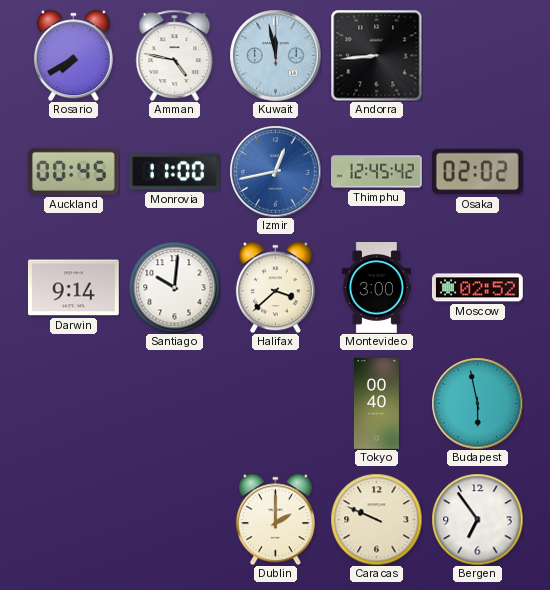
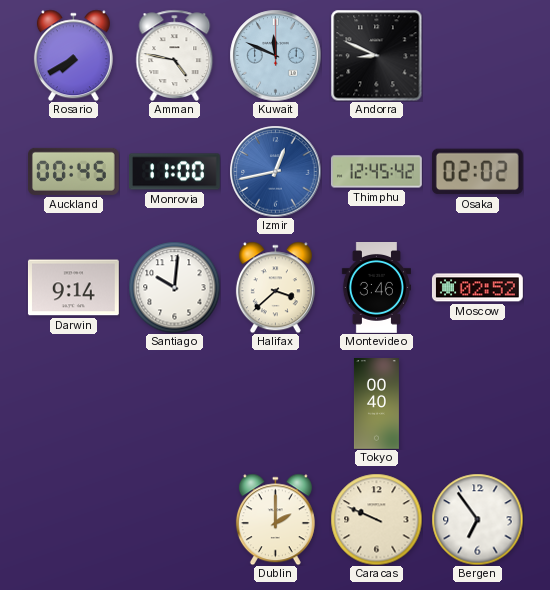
Kuwait: 11:58 -> 11:49 (275, 55)
Andorra: 8:44 -> 8:49 (376, 55)
Montevideo: 3:00 -> 3:46 (376, 288)
Budapest: 5:58 -> none (477, 403)
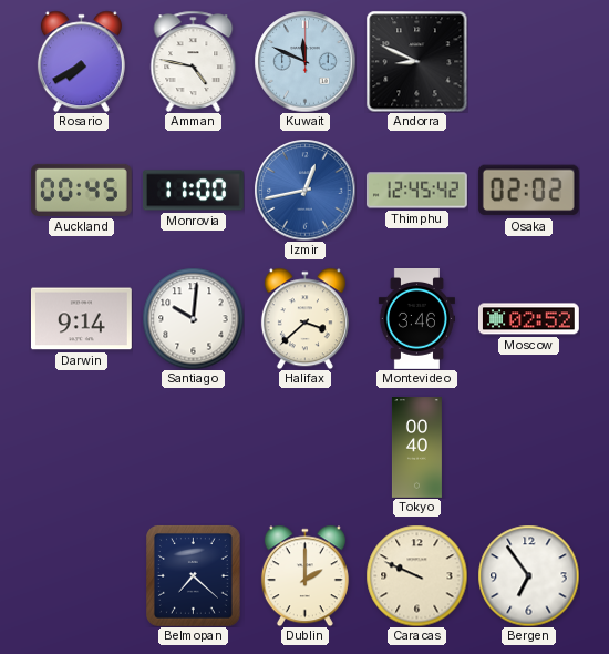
Belmopan: none -> 7:22 (194, 576)
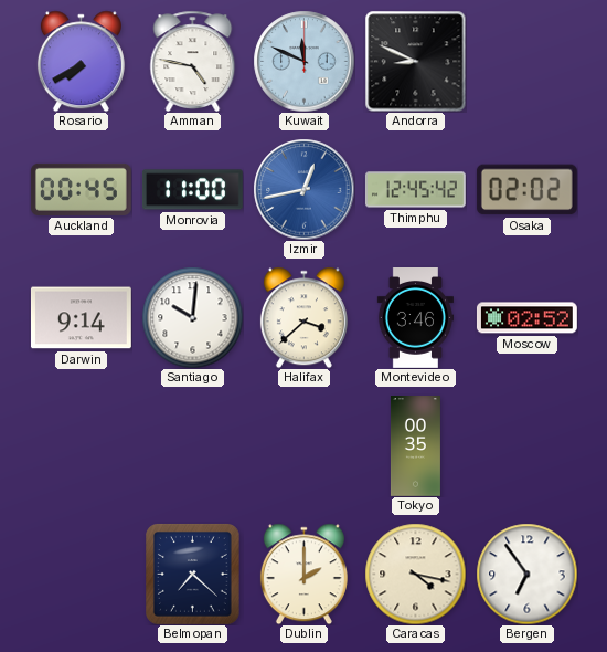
Tokyo: 00:40 -> 00:35 (415, 446)
Caracas: 9:49 -> 4:17 (415, 574)
